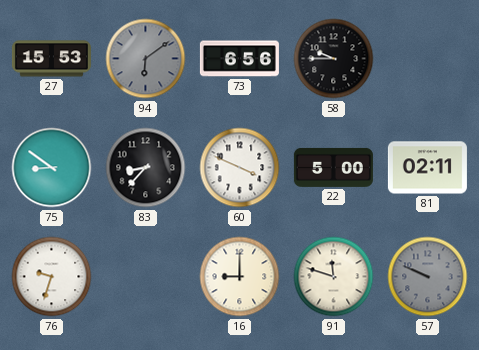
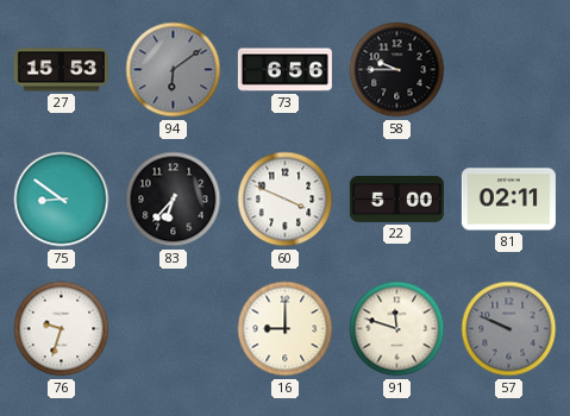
83: 8:37 -> 6:37 (174, 200)
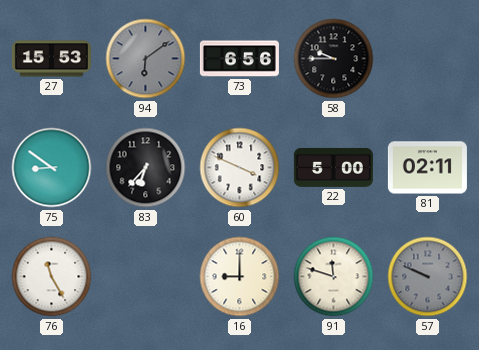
76: 9:33 -> 11:25 (52, 277)
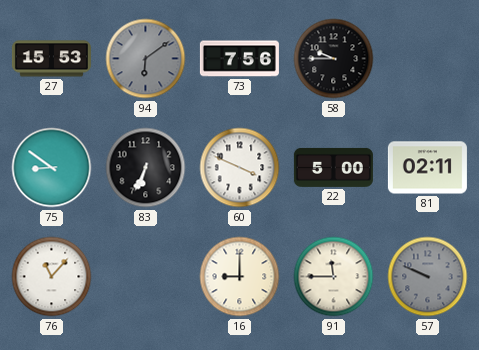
73: 6:56 -> 7:56 (239, 59)
83: 6:37 -> 6:34 (146, 168)
76: 11:25 -> 11:07 (52, 277)
91: 11:48 -> 11:45 (334, 277)
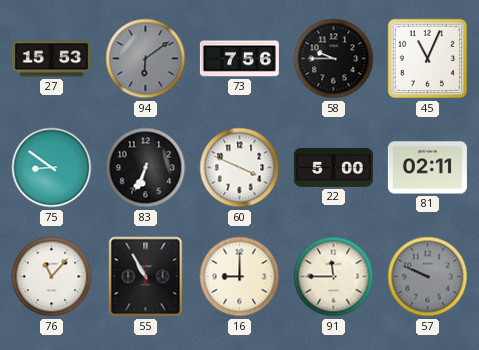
45: none -> 11:04 (428, 59)
55: none -> 10:55 (146, 277)
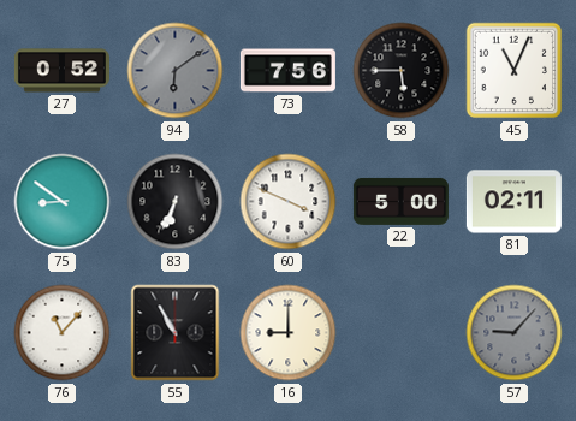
27: 15:53 -> 0:52 (61, 71)
58: 9:45 -> 5:45 (402, 71)
91: 11:45 -> none (334, 277)
57: 9:49 -> 9:07 (515, 333)
